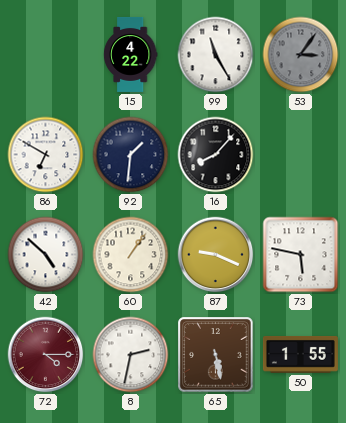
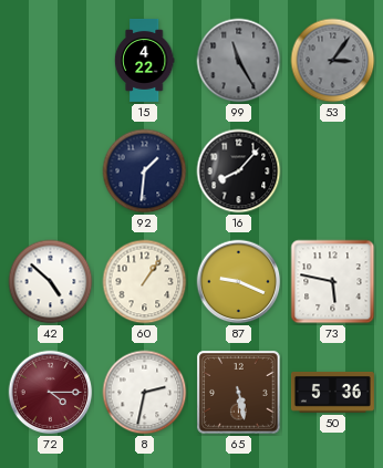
99 dial: white -> grey (239, 61)
86: 6:50 -> none (46, 155)
50: 1:55 -> 5:36 (332, 393)
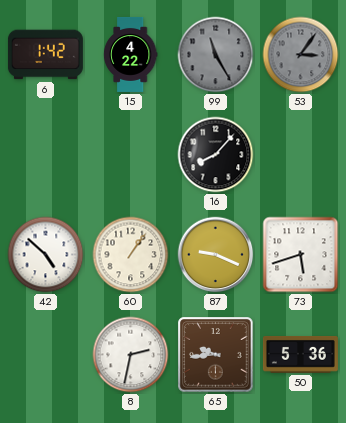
6: none -> 1:42 (45, 55)
92: 1:31 -> none (145, 171)
73: 5:47 -> 5:42 (301, 255)
72: 4:15 -> none (51, 393)
65: 5:28 -> 9:44 (216, 355)
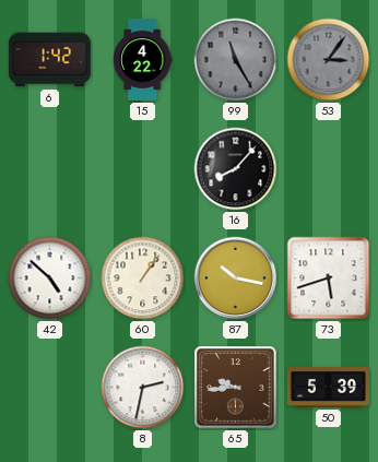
87: 9:19 -> 10:17 (236, 279)
50: 5:36 -> 5:39 (328, 388)
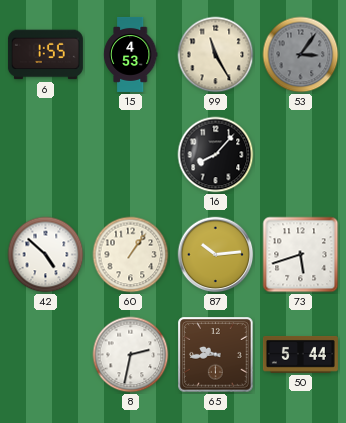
6: 1:42 -> 1:55 (45, 55)
15: 4:22 -> 4:53 (130, 54)
99 dial: grey -> cream (216, 55)
87: 10:17 -> 10:14 (216, 255)
50: 5:39 -> 5:44 (300, 355)
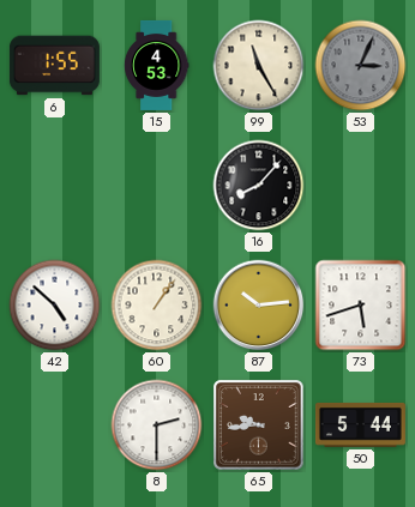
53: 3:06 -> 3:04 (361, 66)
8: 2:32 -> 2:30 (157, 425)
